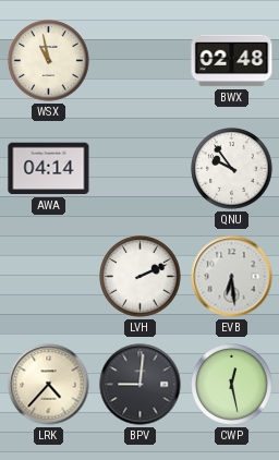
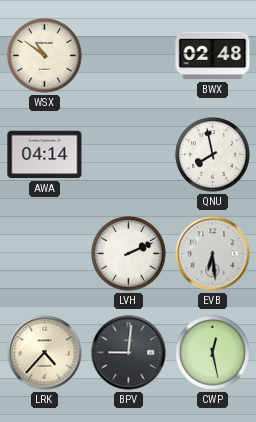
WSX: 10:58 -> 10:51 (45, 56)
QNU: 9:54 -> 7:58 (213, 155)
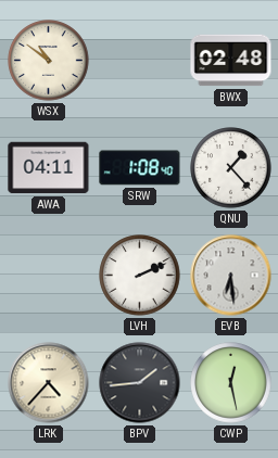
AWA: 04:14 -> 04:11 (49, 168)
SRW: none -> 1:08 (140, 168)
QNU: 7:58 -> 1:23 (231, 168)
BPV: 9:01 -> 1:44 (140, 383)
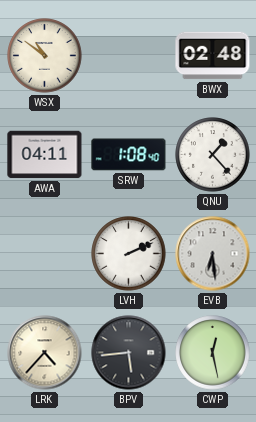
BPV: 1:44 -> 5:44 (129, 353)
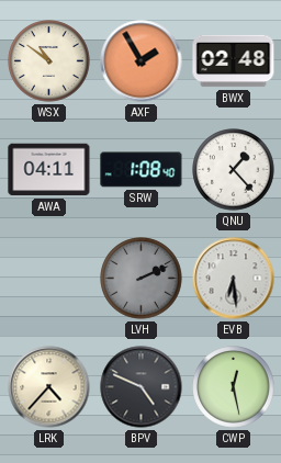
AXF: none -> 1:55 (142, 61)
LVH dial: white -> grey (142, 279)
BPV: 5:44 -> 4:49 (142, 387)
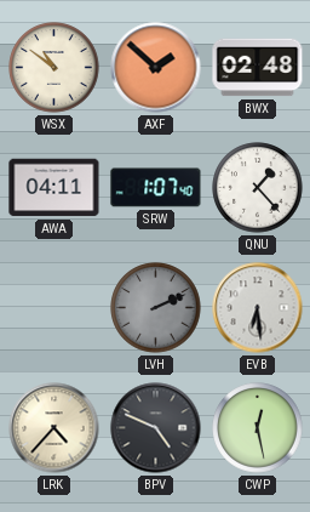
AXF: 1:55 -> 1:52 (156, 68)
SRW: 1:08 -> 1:07 (156, 188)
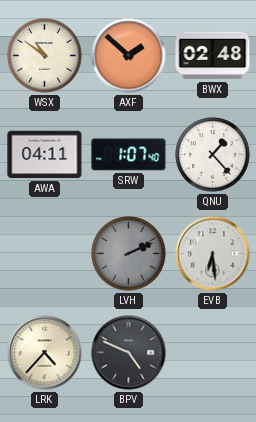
CWP: 12:28 -> none (258, 428)
